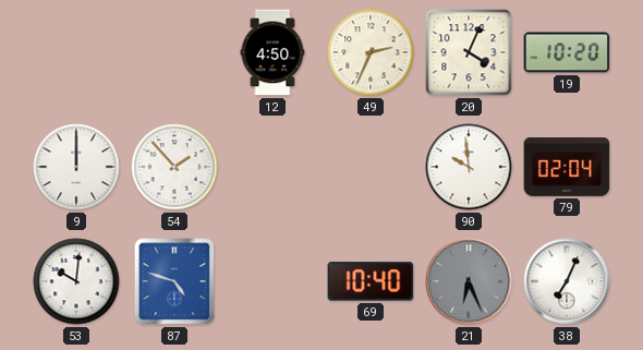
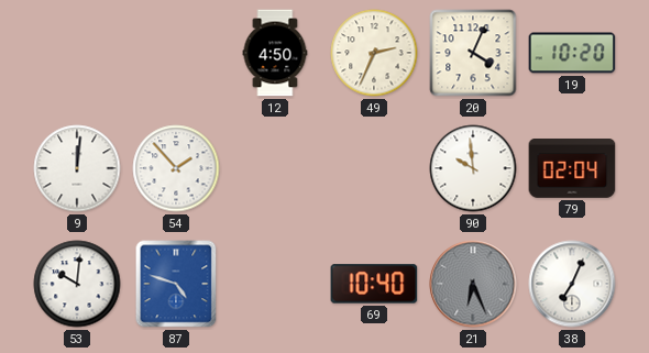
9: 12:00 -> 12:01 (77, 168)
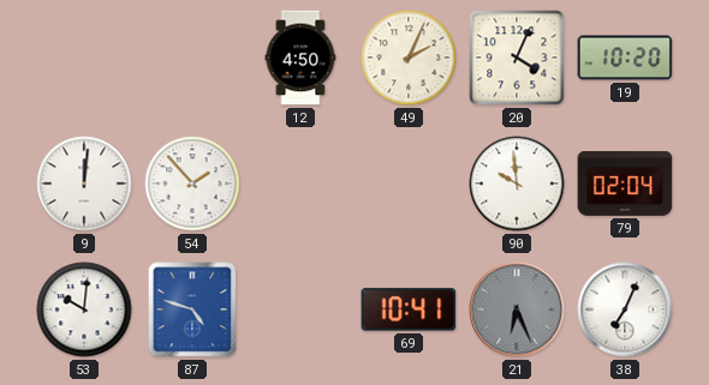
49: 2:34 -> 2:04 (409, 58)
69: 10:40 -> 10:41 (409, 309)
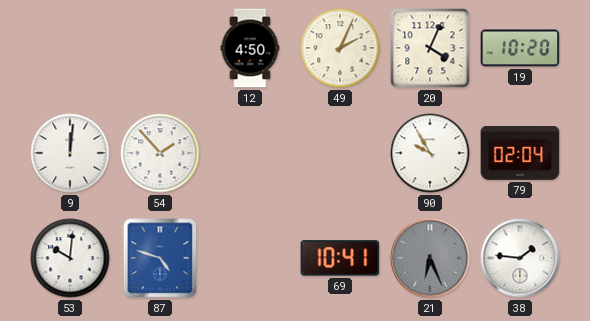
90: 9:59 -> 9:55 (430, 153)
38: 7:04 -> 1:46 (520, 258)
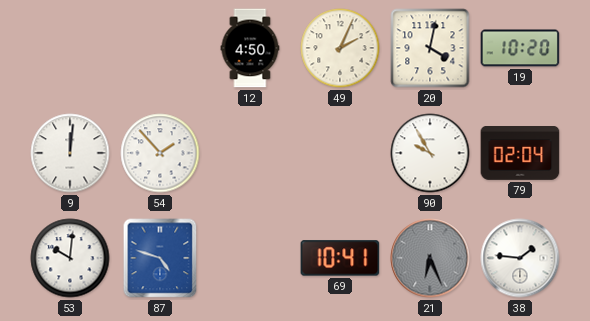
20: 4:04 -> 4:02 (430, 48)
